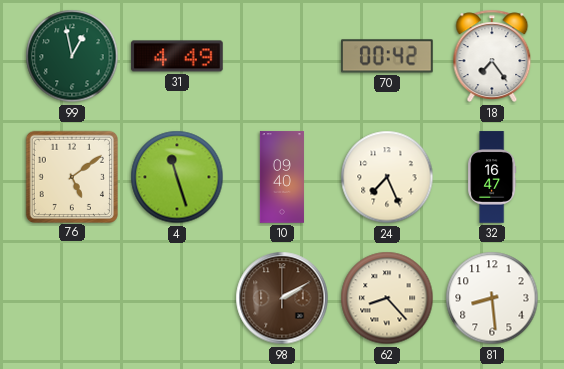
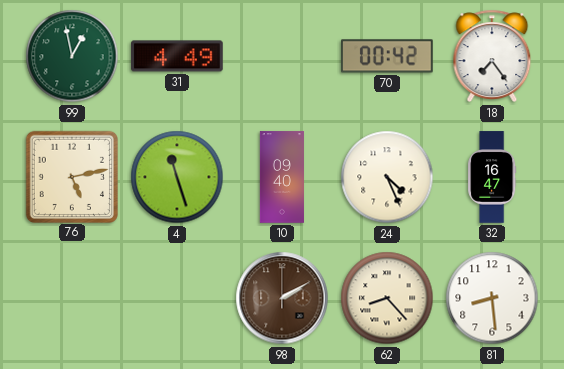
76: 5:09 -> 5:13 (71, 176)
24: 7:26 -> 4:26 (387, 177)
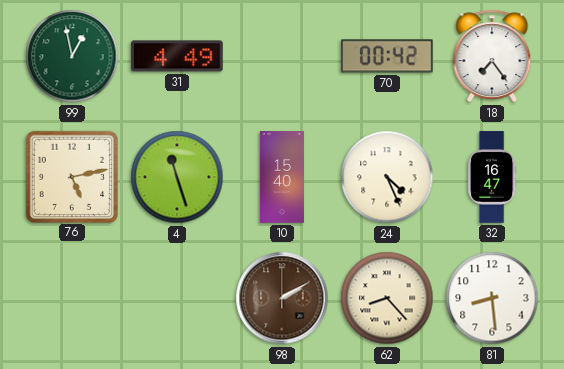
10: 09:40 -> 15:40 (282, 177)
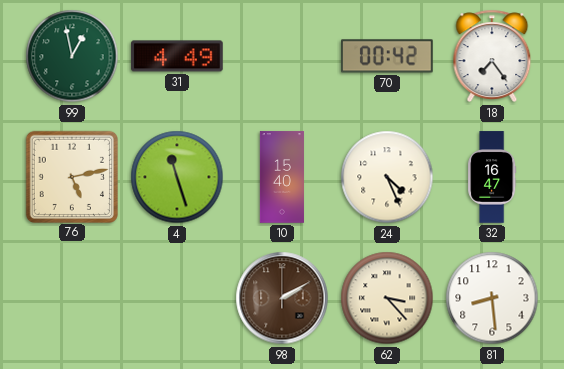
62: 8:23 -> 3:23 (387, 298)
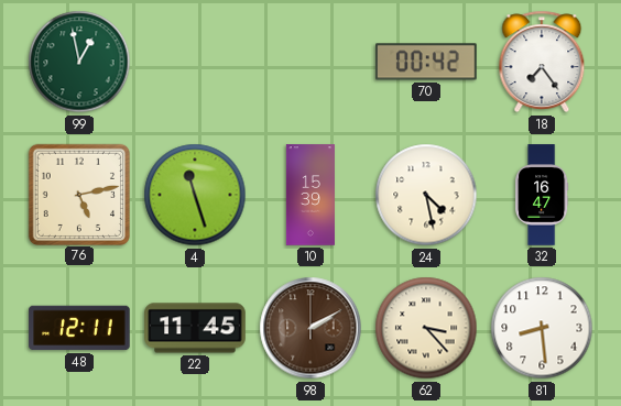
31: 4:49 -> none (177, 56)
10: 15:40 -> 15:39 (310, 195)
24: 4:26 -> 4:28 (426, 195)
48: none -> 12:11 (79, 328)
22: none -> 11:45 (195, 328)
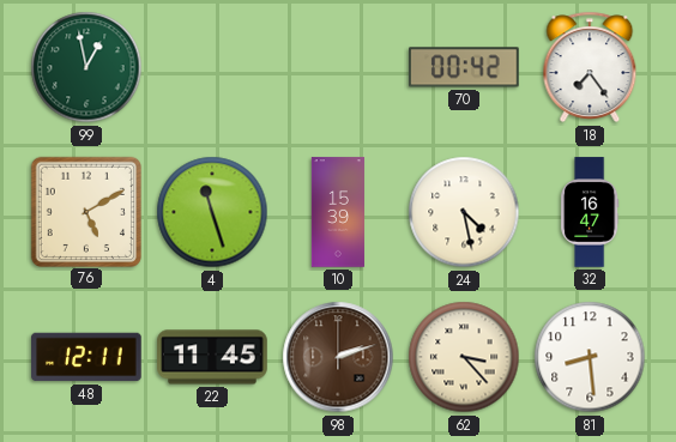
76: 5:13 -> 5:10 (85, 211)
98: 2:10 -> 2:12 (338, 357)
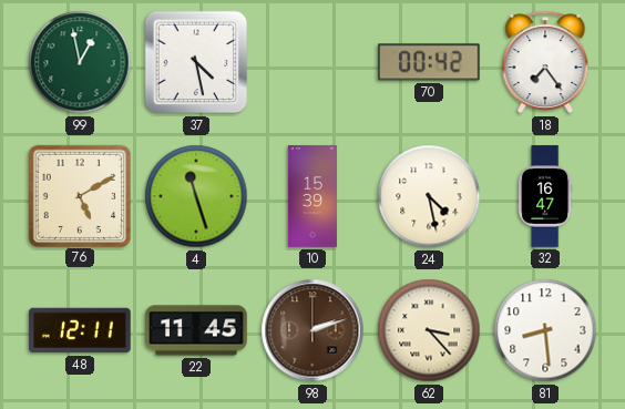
37: none -> 4:28 (196, 62)
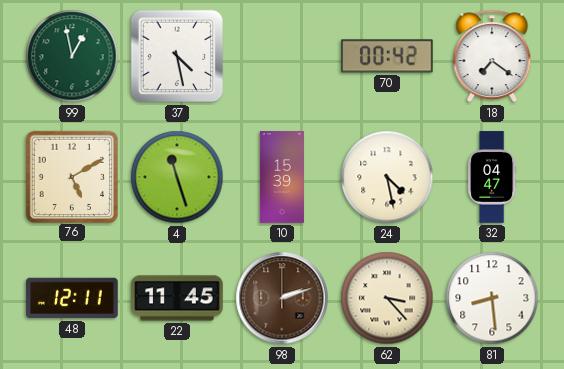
18: 7:24 -> 7:21 (492, 56)
32: 16:47 -> 04:47 (492, 177)
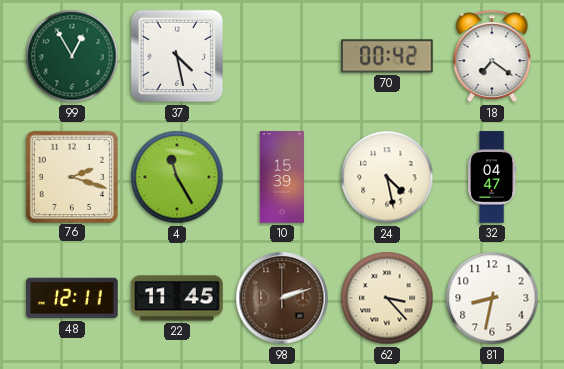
99: 12:58 -> 12:55 (72, 56)
76: 5:10 -> 2:18 (71, 176)
4: 11:27 -> 11:25 (177, 177)
81: 8:29 -> 8:32 (492, 298)
